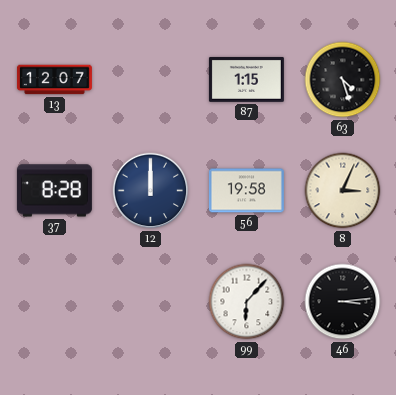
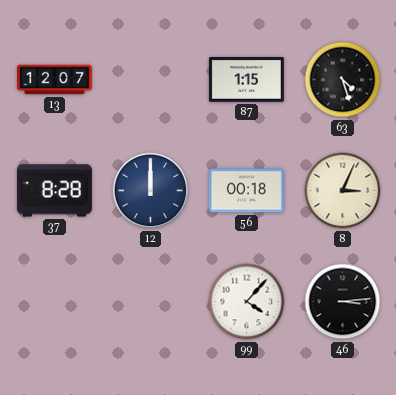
56: 19:58 -> 00:18 (246, 191)
99: 6:07 -> 4:07 (247, 302)
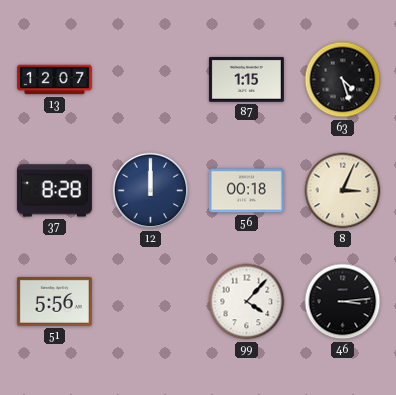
51: none -> 5:56 (54, 301)
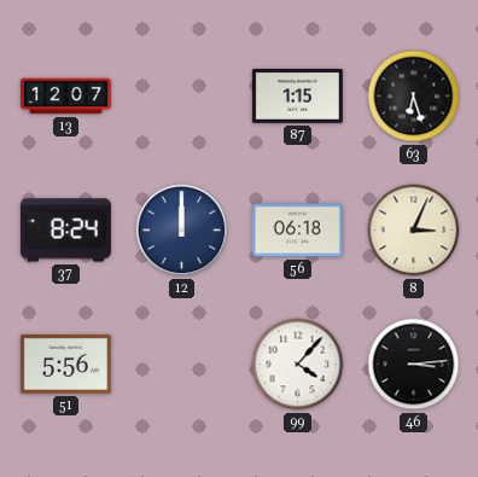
63: 4:27 -> 6:27 (414, 97)
37: 8:28 -> 8:24 (65, 231)
56: 00:18 -> 06:18 (297, 231)
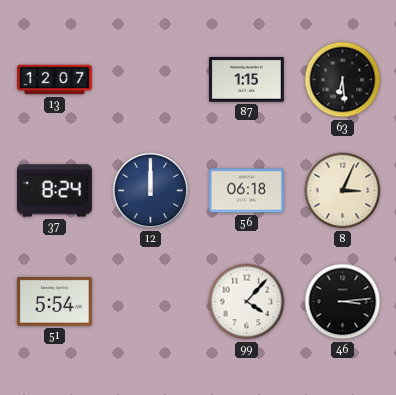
63: 6:27 -> 6:29 (343, 80)
51: 5:56 -> 5:54 (54, 301)
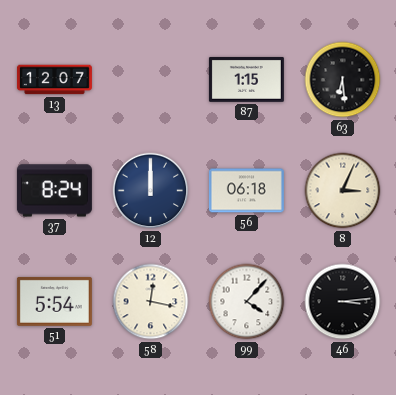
58: none -> 12:17 (151, 302)
